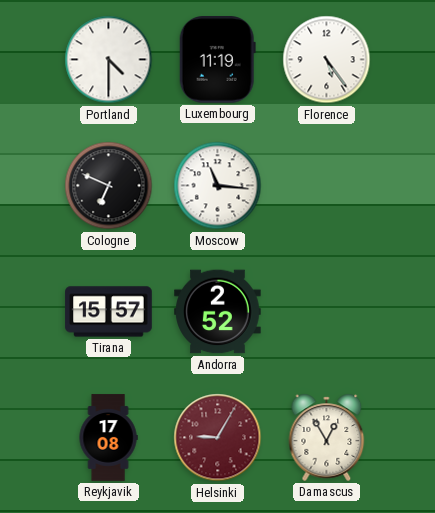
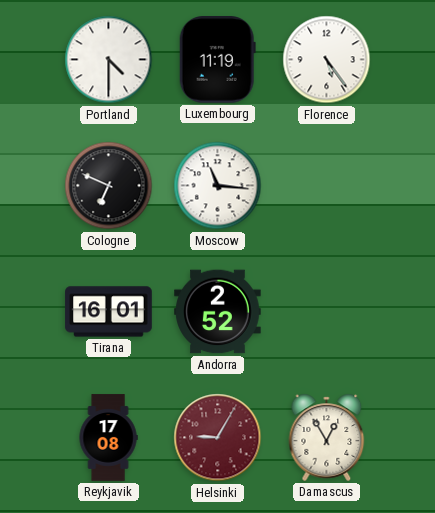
Tirana: 15:57 -> 16:01 (109, 312)
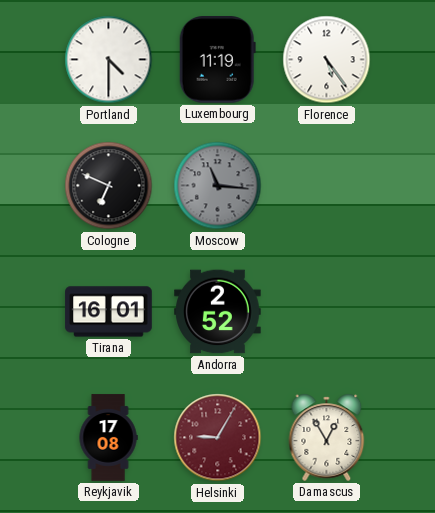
Moscow dial: white -> grey (218, 186)
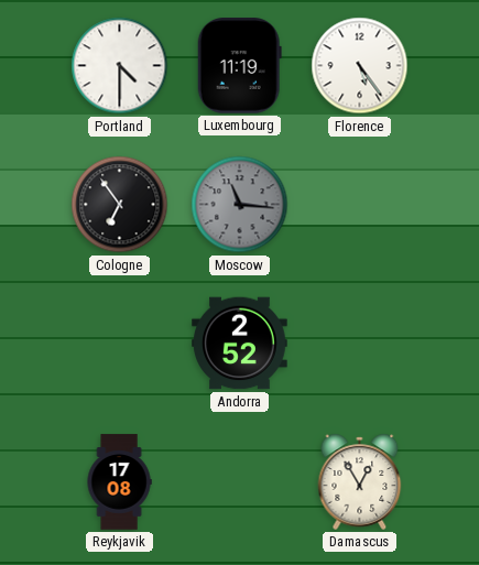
Cologne: 6:49 -> 6:54 (120, 205)
Tirana: 16:01 -> none (109, 312)
Helsinki: 9:05 -> none (218, 438)
